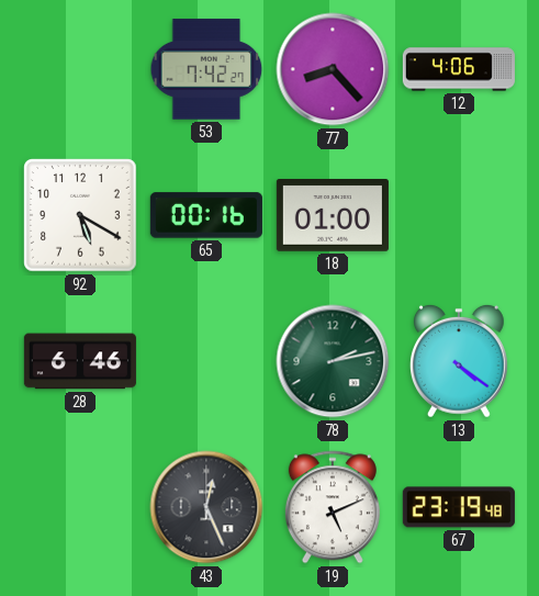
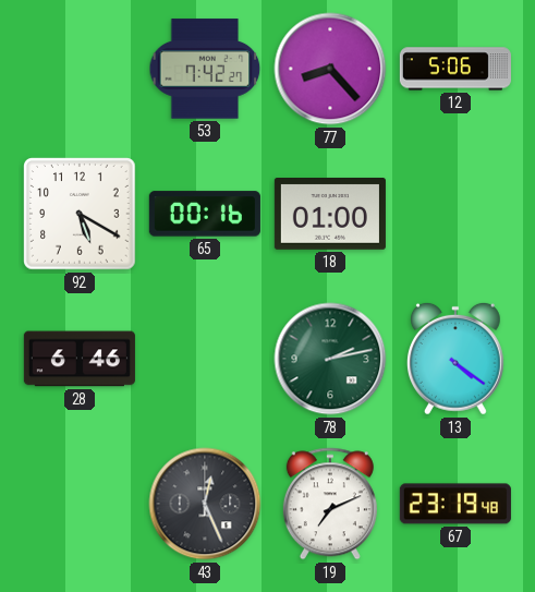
12: 4:06 -> 5:06 (455, 69)
19: 5:11 -> 7:11 (330, 504)
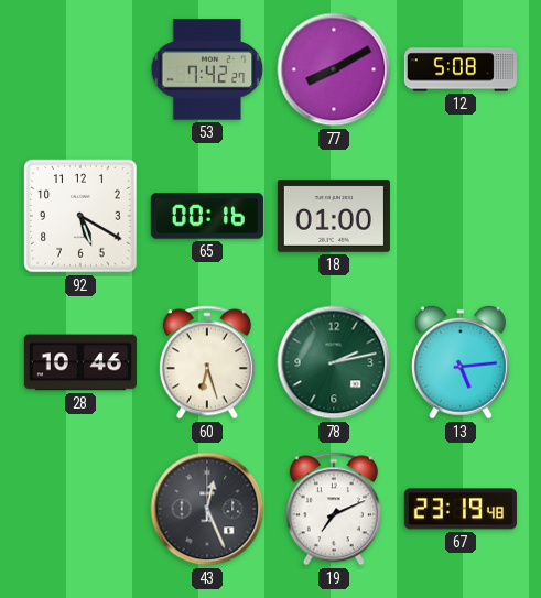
77: 8:23 -> 8:10 (334, 69)
12: 5:06 -> 5:08 (461, 69)
28: 6:46 -> 10:46 (80, 362)
60: none -> 6:27 (207, 362)
13: 4:21 -> 5:14 (461, 362)
